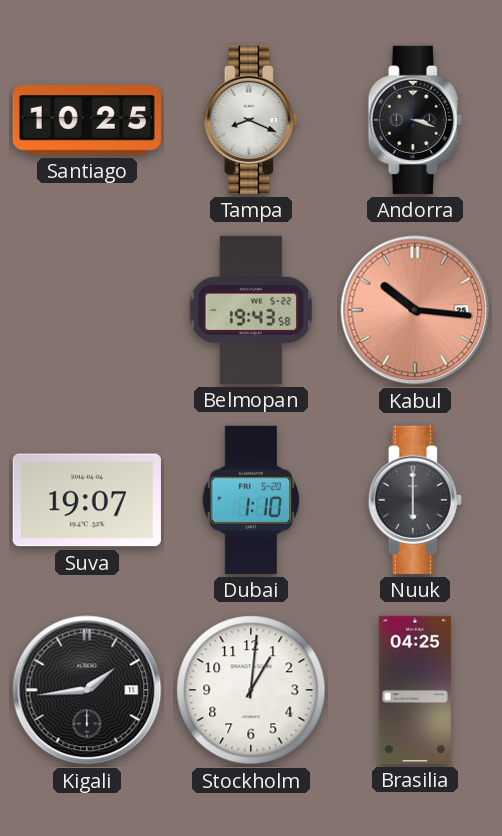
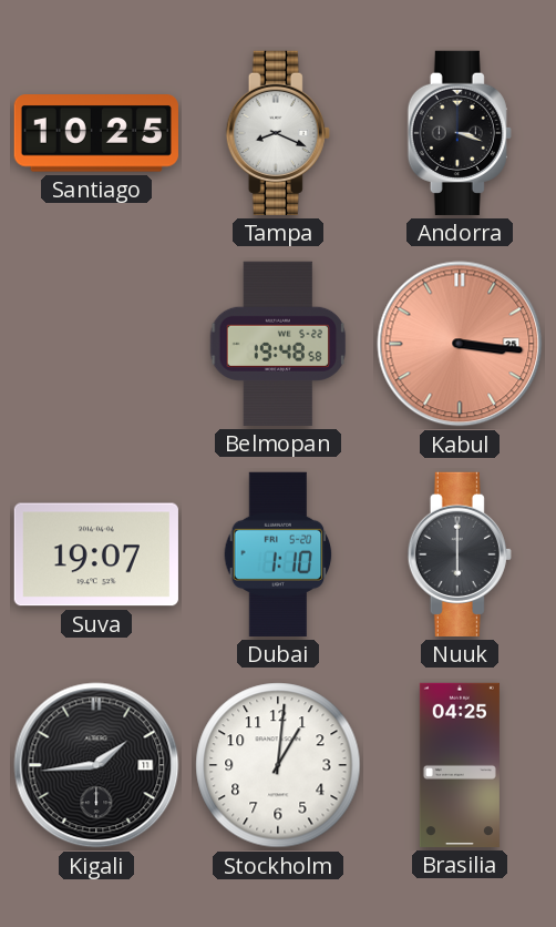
Belmopan: 19:43 -> 19:48 (278, 344)
Kabul: 10:16 -> 3:16 (460, 344)
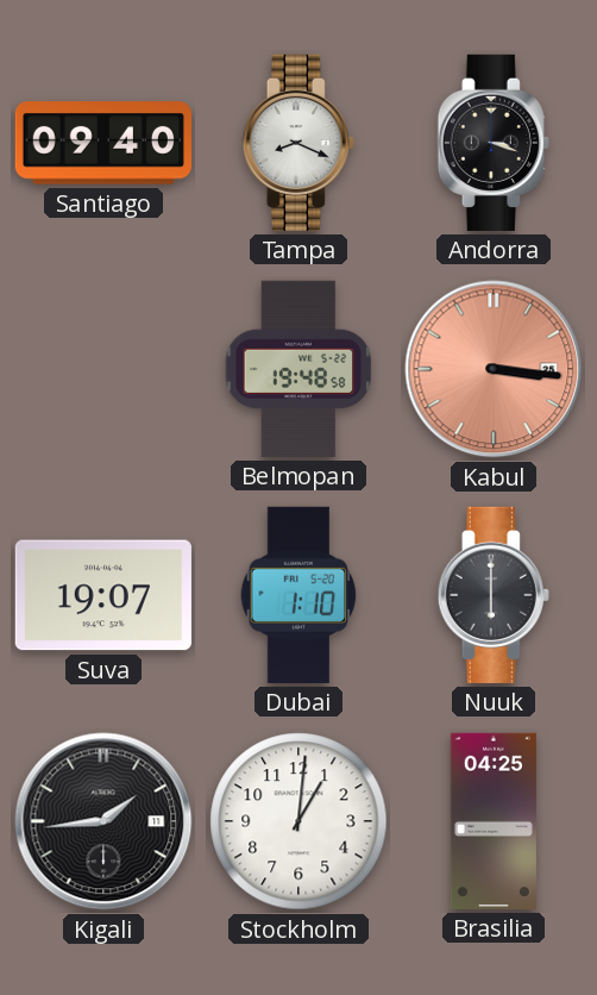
Santiago: 10:25 -> 09:40 (103, 143)
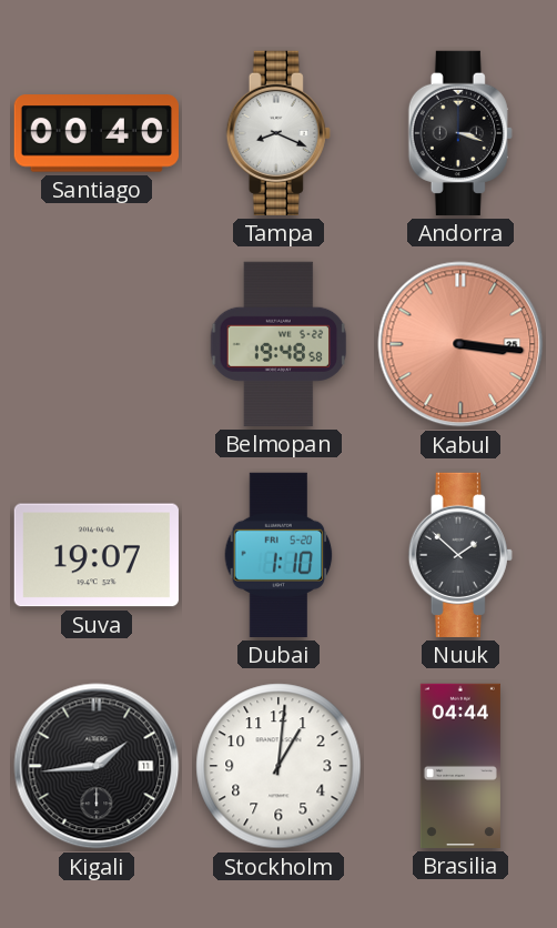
Santiago: 09:40 -> 00:40 (97, 133)
Nuuk: 6:00 -> 1:52 (460, 555)
Brasilia: 04:25 -> 04:44 (460, 766)
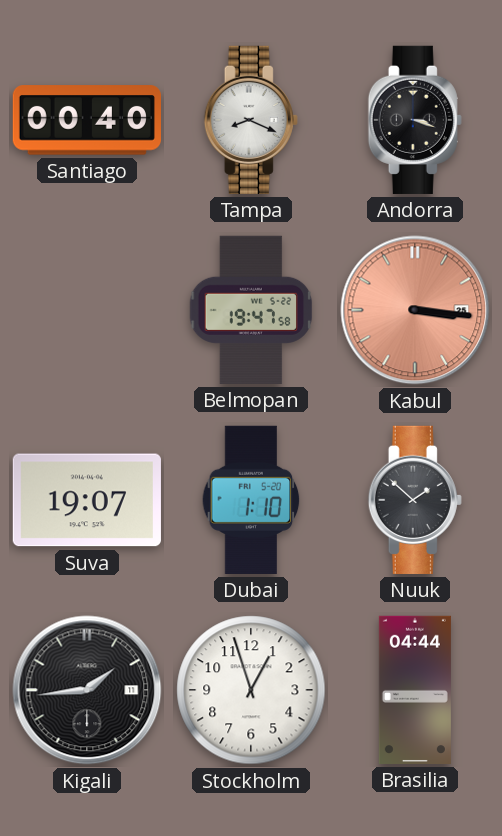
Belmopan: 19:48 -> 19:47 (251, 310)
Stockholm: 1:01 -> 12:57 (251, 690)
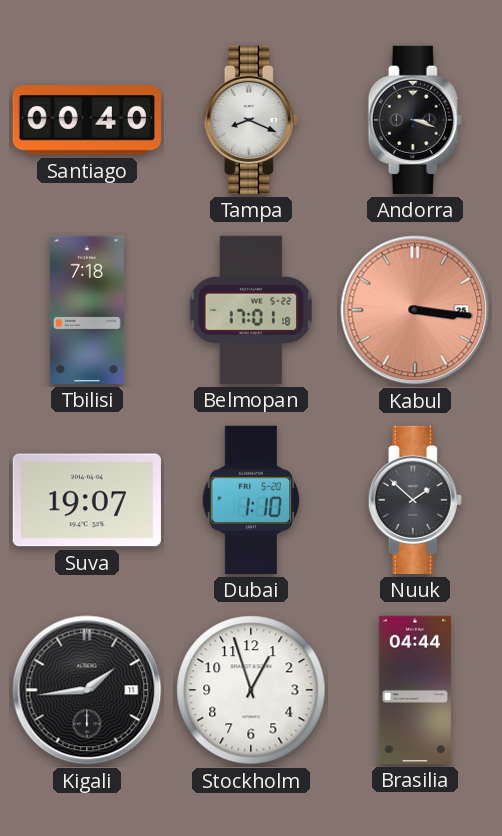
Tbilisi: none -> 7:18 (87, 310)
Belmopan: 19:47 -> 17:01 (251, 310)
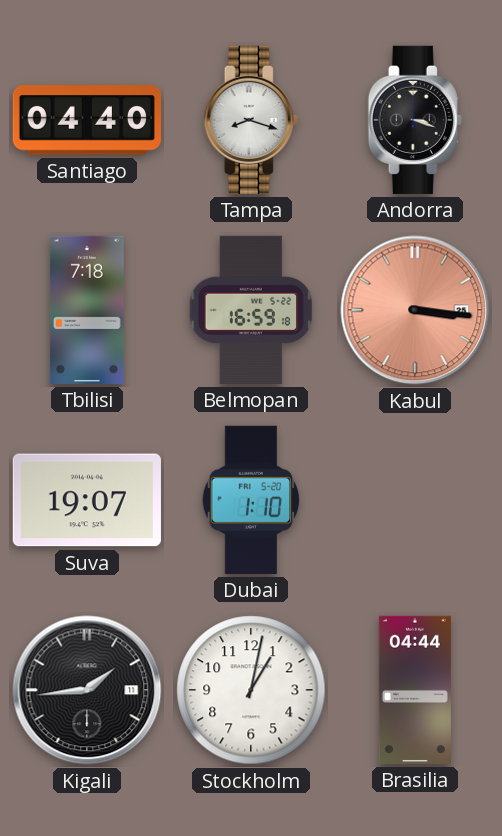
Santiago: 00:40 -> 04:40 (87, 120)
Tampa: 8:19 -> 8:18 (251, 120)
Belmopan: 17:01 -> 16:59 (251, 310)
Nuuk: 1:52 -> none (415, 500)
Stockholm: 12:57 -> 1:02 (251, 690)
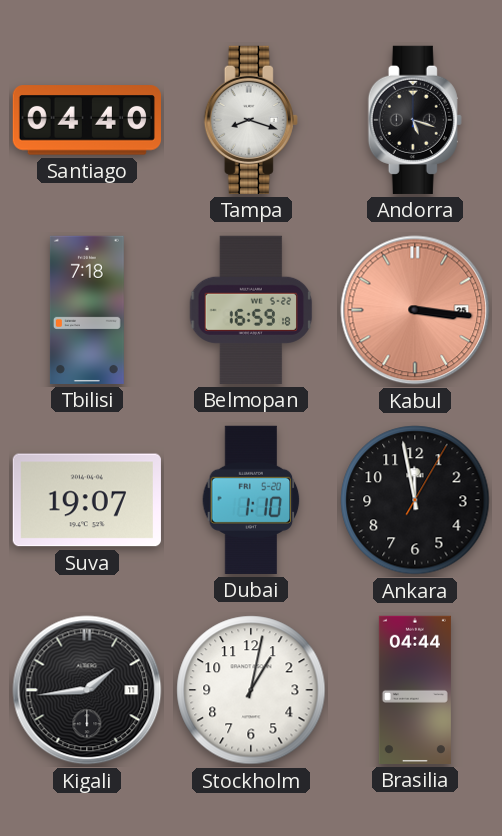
Andorra: 3:18 -> 5:18 (415, 120)
Ankara: none -> 11:58 (415, 500)
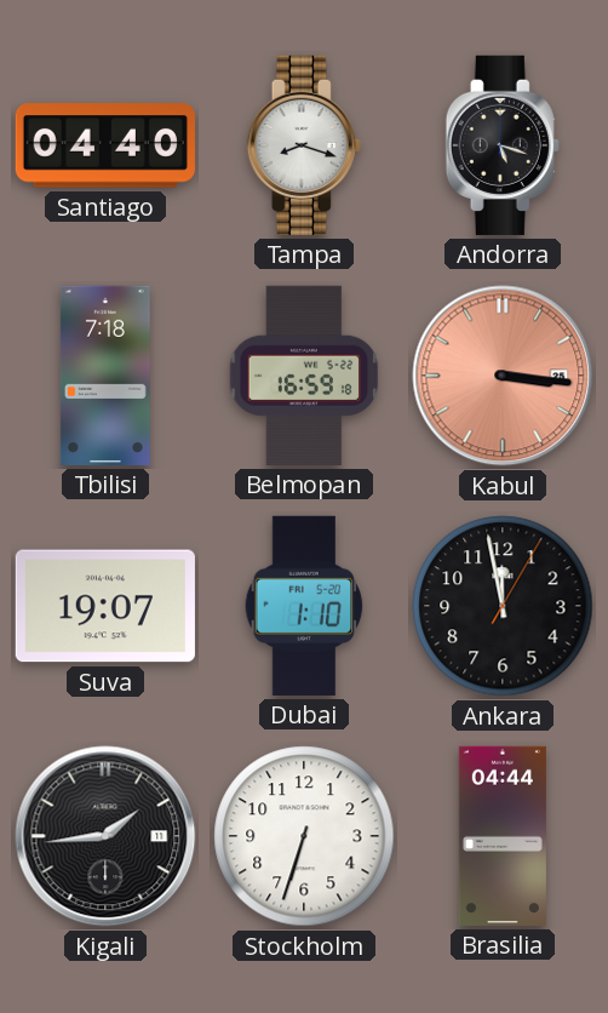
Stockholm: 1:02 -> 6:33 (304, 836)
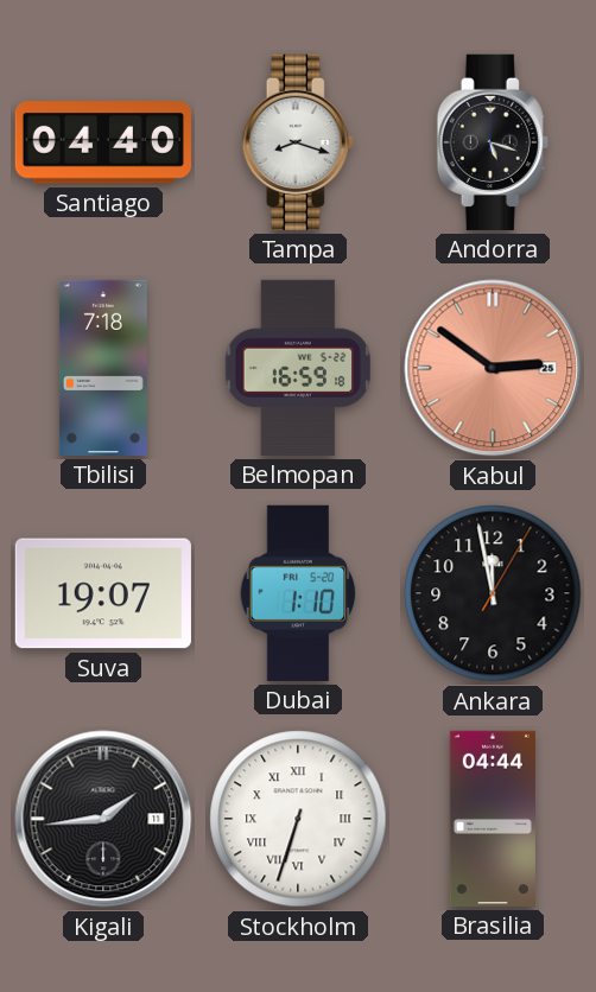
Kabul: 3:16 -> 2:51 (493, 368)
Stockholm numerals: Arabic -> Roman (298, 819)
